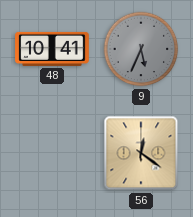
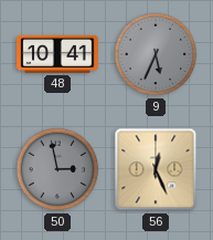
50: none -> 2:58 (57, 169)
56: 12:21 -> 12:26 (156, 169)
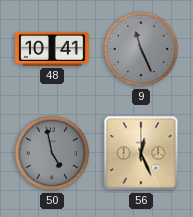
9: 5:34 -> 11:26 (141, 49)
50: 2:58 -> 4:58 (52, 153)
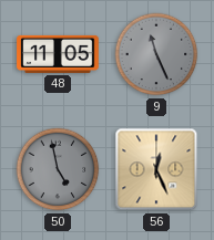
48: 10:41 -> 11:05 (58, 54)
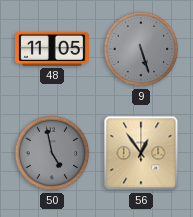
9: 11:26 -> 5:27 (141, 49)
56: 12:26 -> 12:54 (141, 153)
